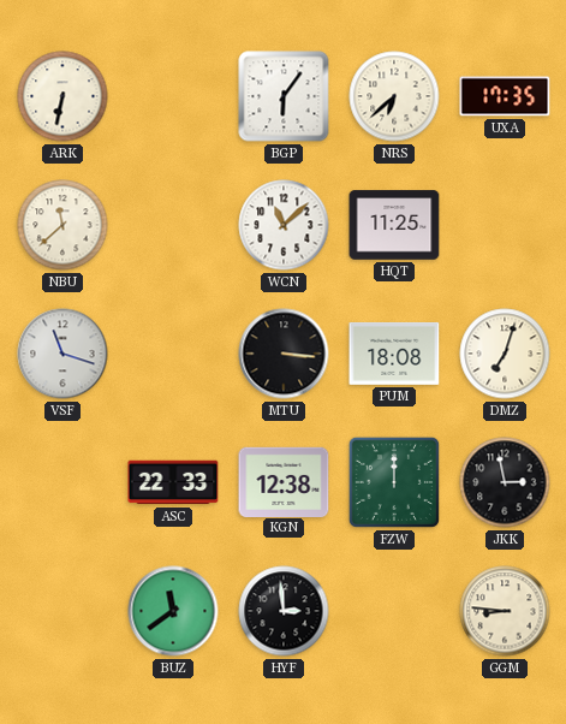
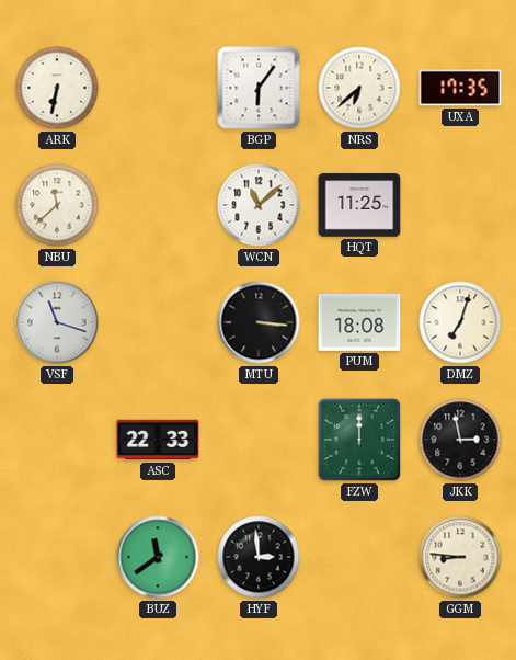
KGN: 12:38 -> none (284, 481)
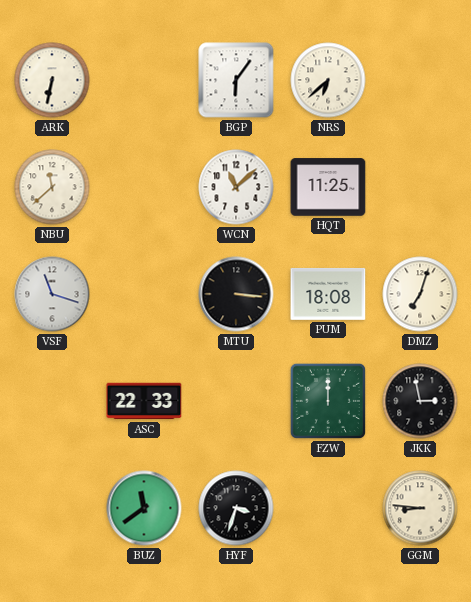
UXA: 17:35 -> none (460, 88)
HYF: 2:59 -> 3:33 (236, 508)
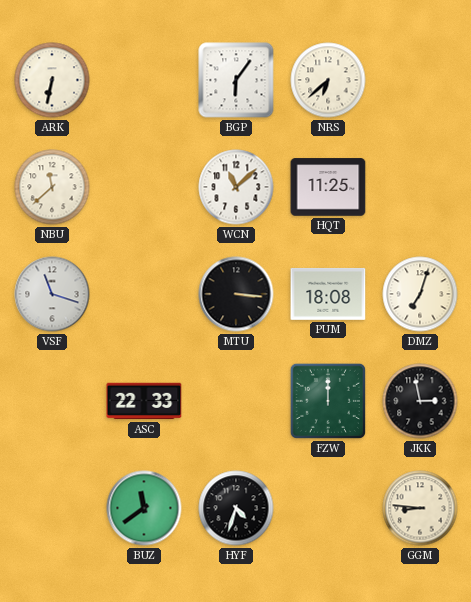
HYF: 3:33 -> 4:33 (236, 508)
